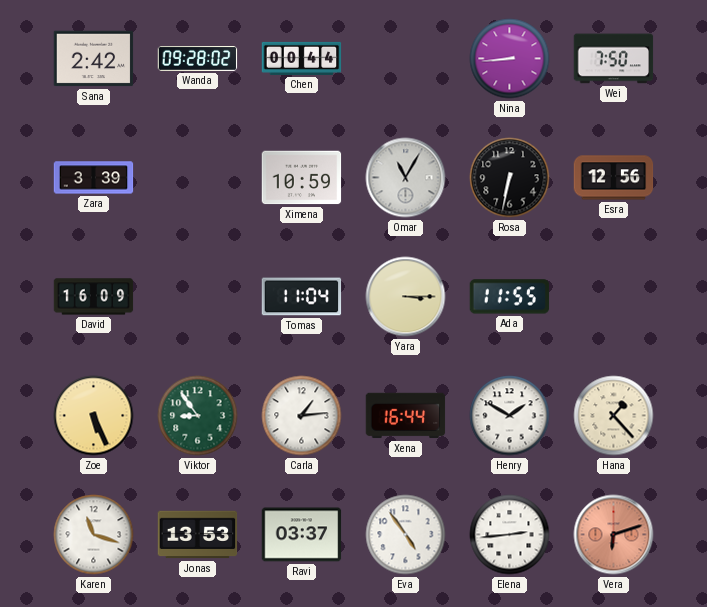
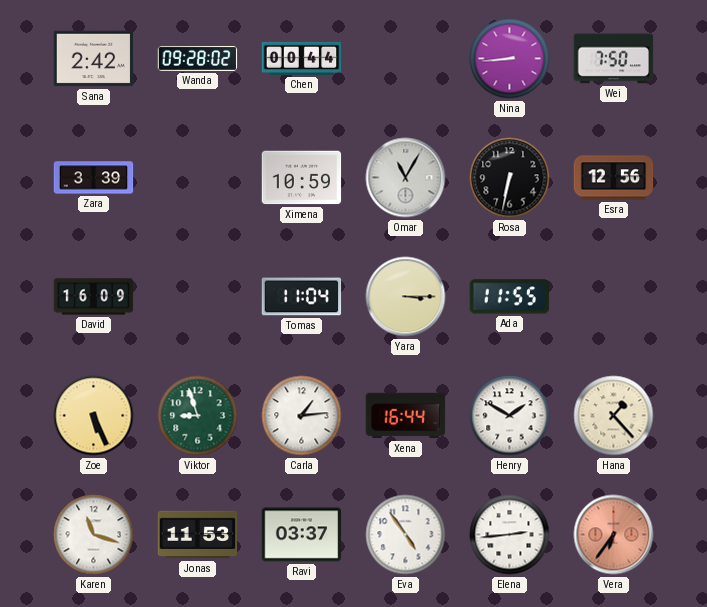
Viktor: 8:54 -> 8:57 (198, 416)
Jonas: 13:53 -> 11:53 (198, 535)
Vera: 6:12 -> 6:36 (614, 535)
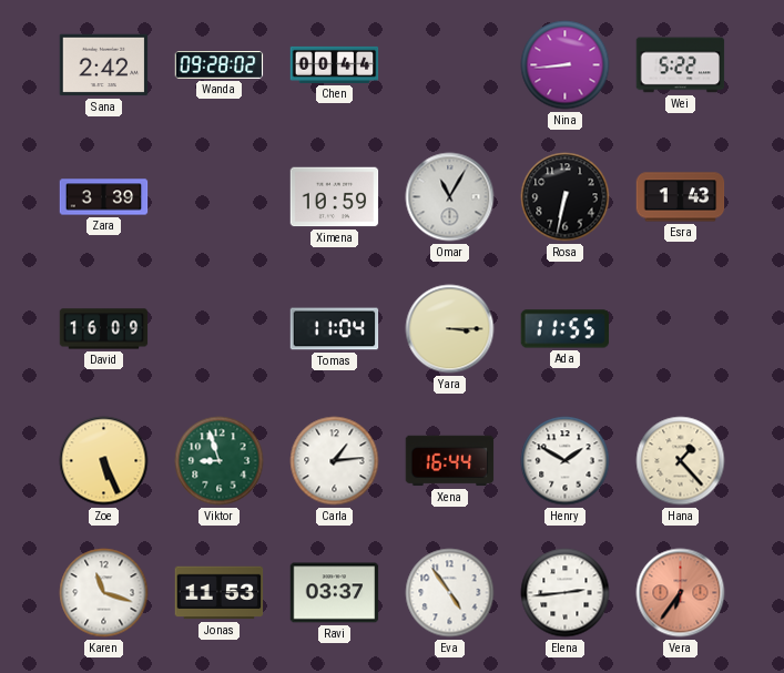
Wei: 7:50 -> 5:22 (681, 65)
Esra: 12:56 -> 1:43 (681, 197)
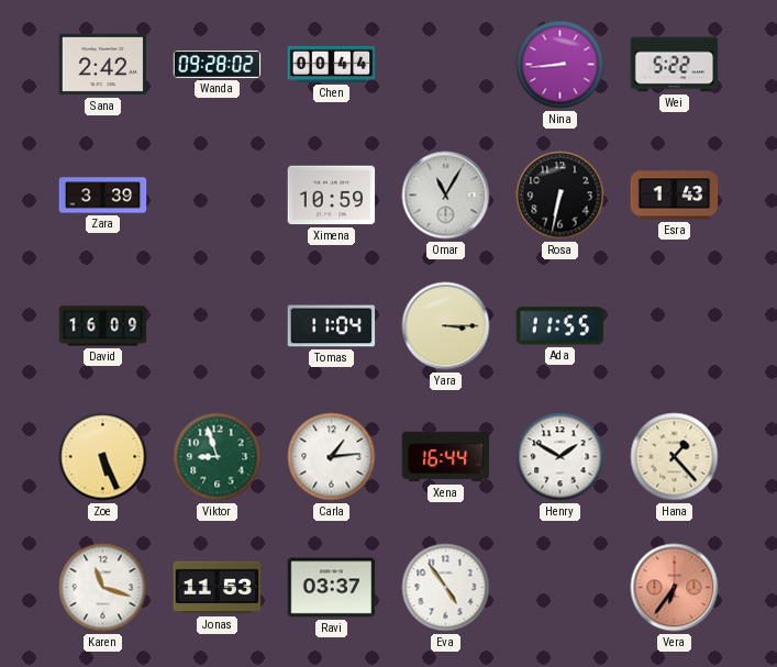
Elena: 2:44 -> none (566, 593)
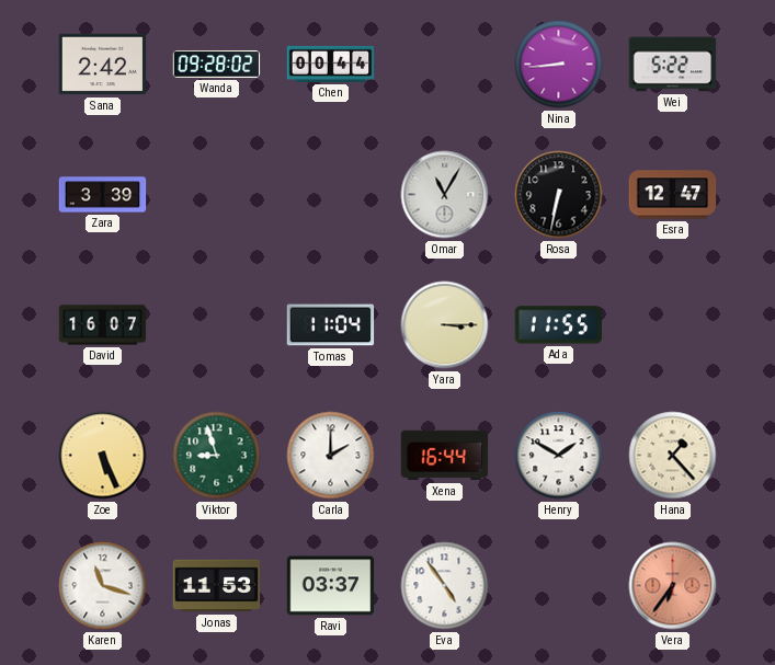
Ximena: 10:59 -> none (332, 196)
Esra: 1:43 -> 12:47 (673, 195)
David: 16:09 -> 16:07 (103, 325)
Carla: 1:14 -> 2:00 (331, 456)
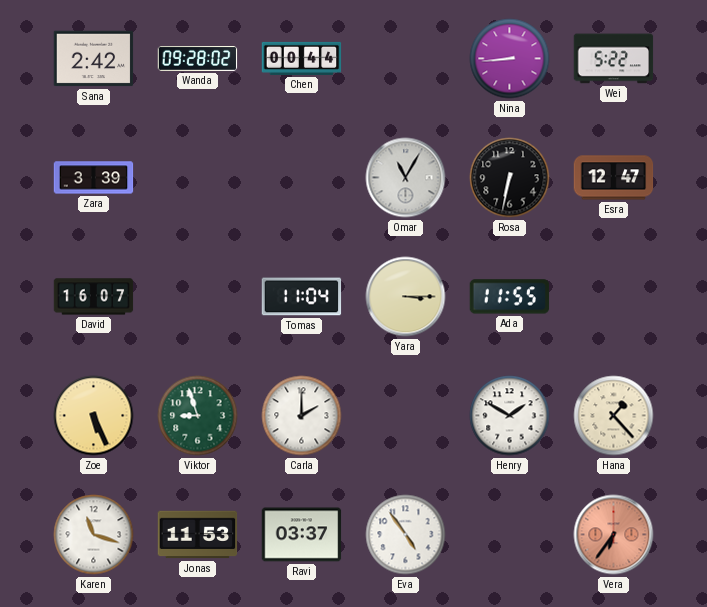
Xena: 16:44 -> none (445, 456)
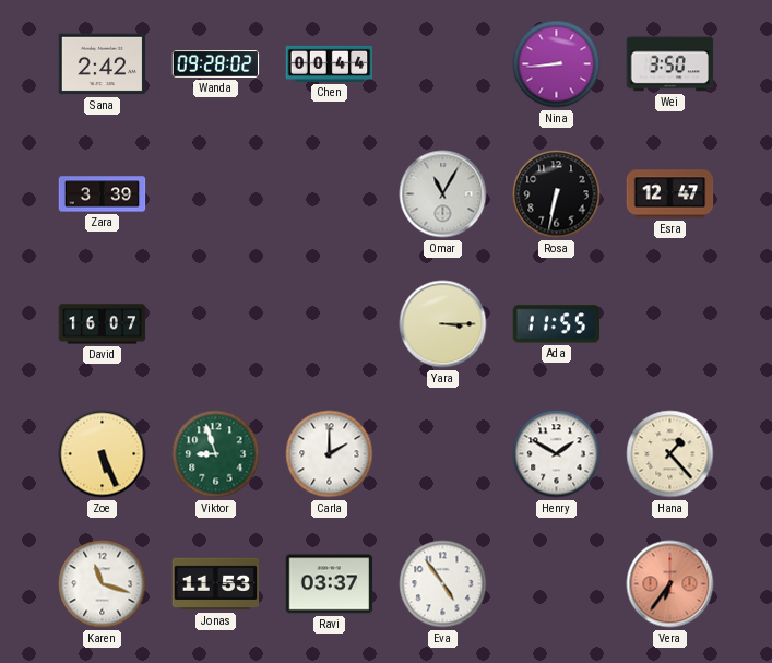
Wei: 5:22 -> 3:50 (670, 64)
Tomas: 11:04 -> none (302, 297)
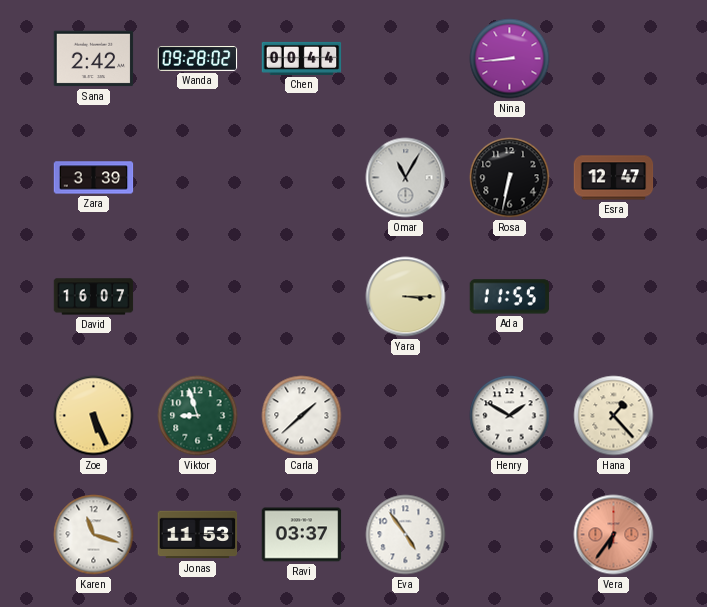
Wei: 3:50 -> none (670, 64)
Carla: 2:00 -> 1:38 (302, 416)
